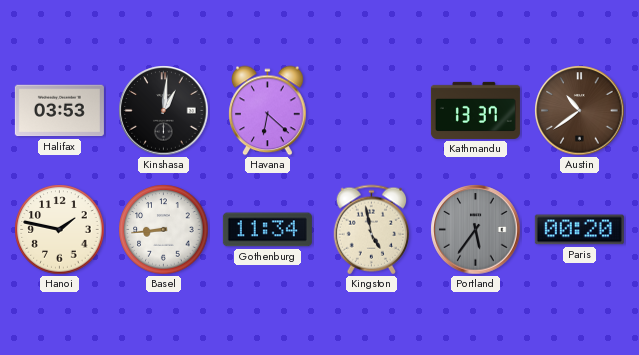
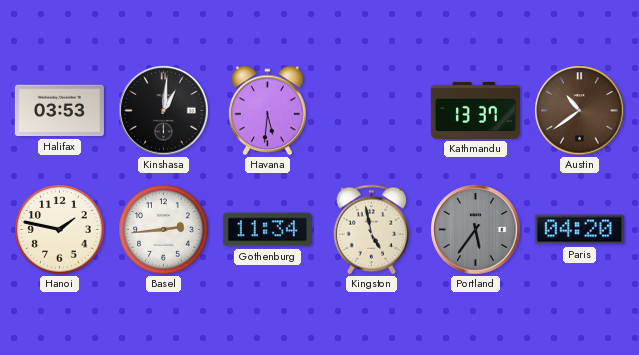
Havana: 6:22 -> 5:31 (268, 111)
Basel: 8:44 -> 2:44 (164, 230)
Paris: 00:20 -> 04:20 (579, 230)
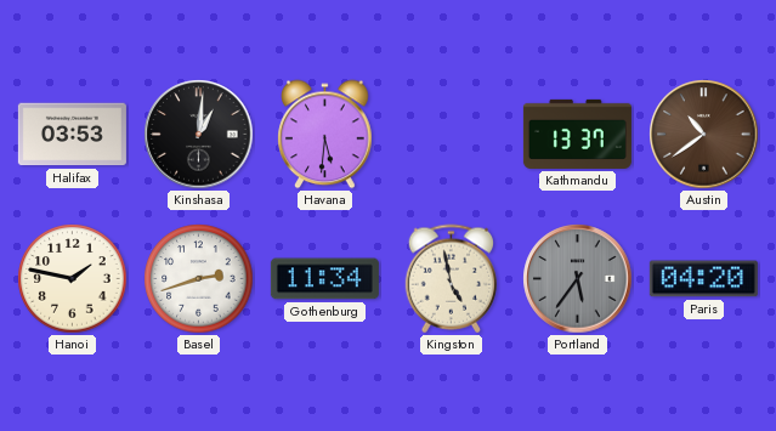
Basel: 2:44 -> 2:42 (199, 279)
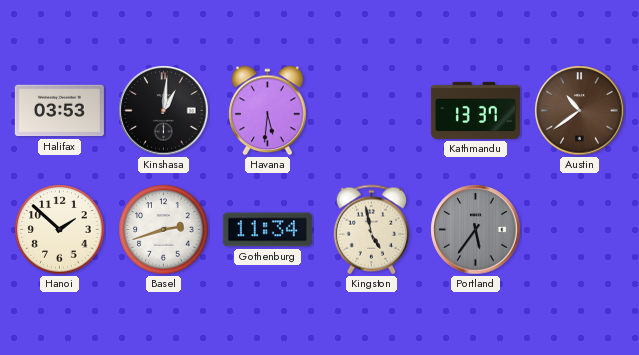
Hanoi: 1:47 -> 1:52 (60, 230)
Paris: 04:20 -> none (703, 279)
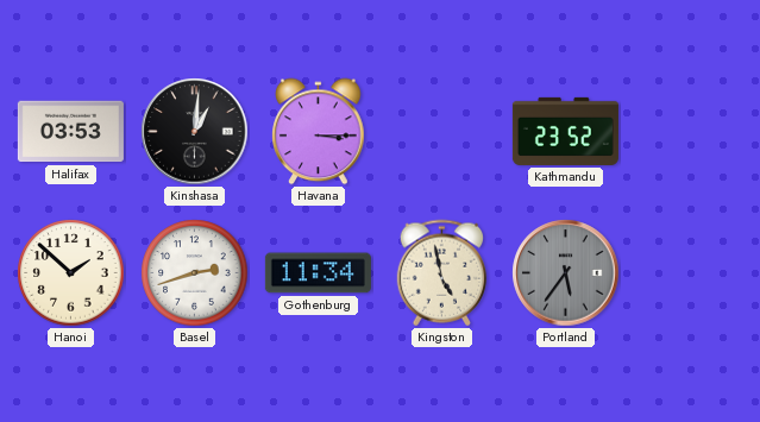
Havana: 5:31 -> 3:15 (319, 132)
Kathmandu: 13:37 -> 23:52 (565, 131)
Austin: 10:39 -> none (580, 111)
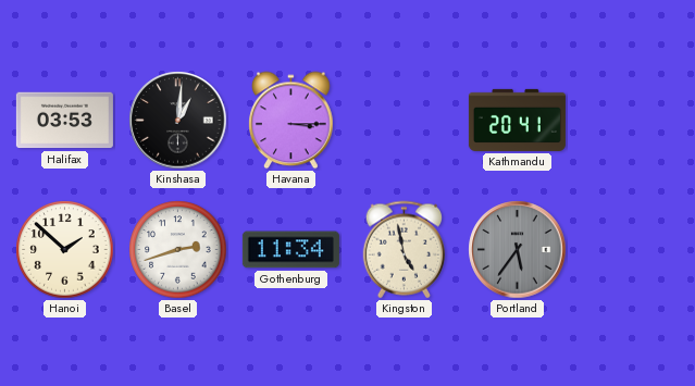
Kathmandu: 23:52 -> 20:41 (517, 120)
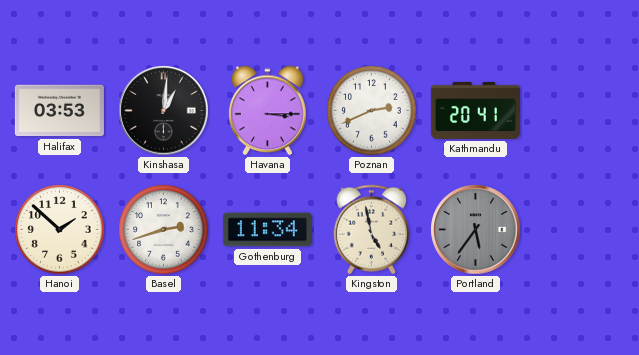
Poznan: none -> 2:41 (372, 111)
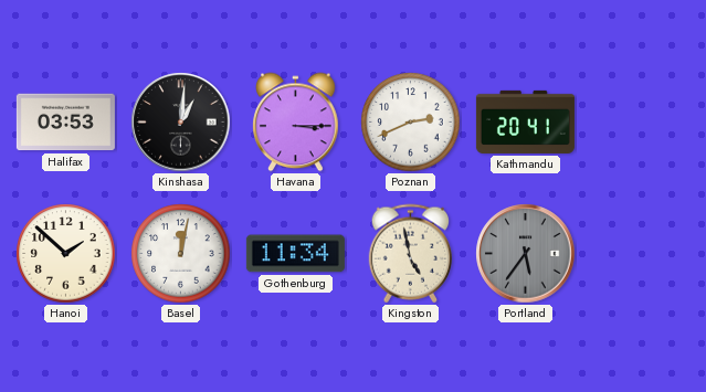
Basel: 2:42 -> 12:02 (181, 254)
